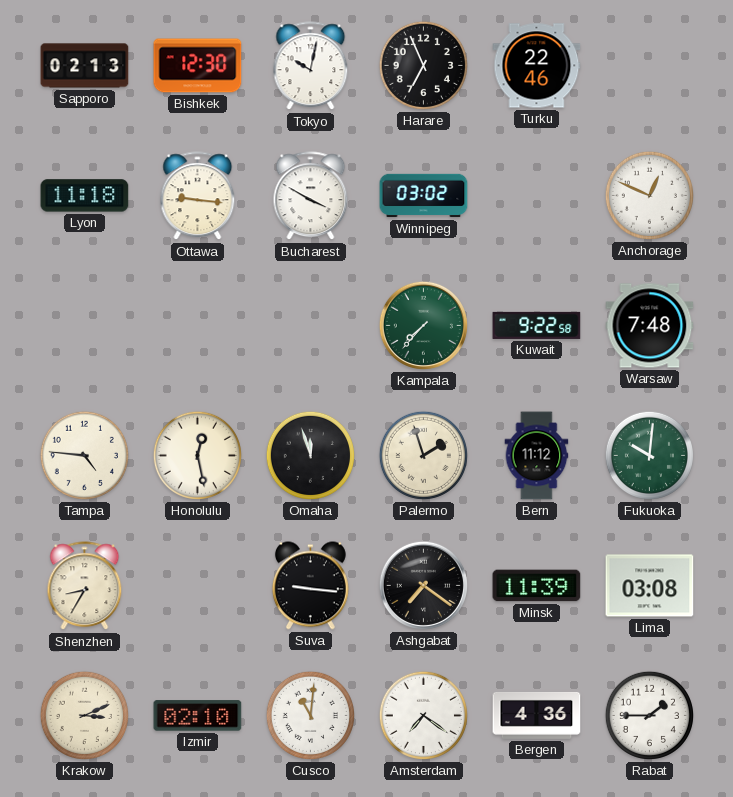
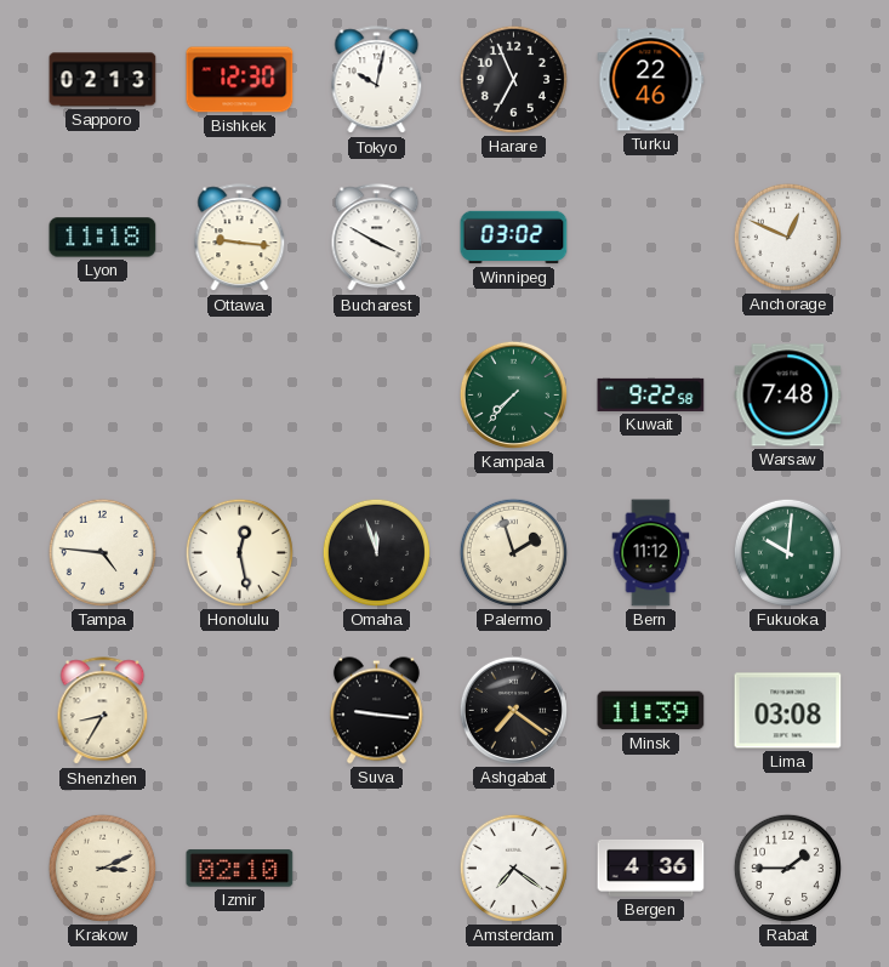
Cusco: 11:01 -> none (310, 715)
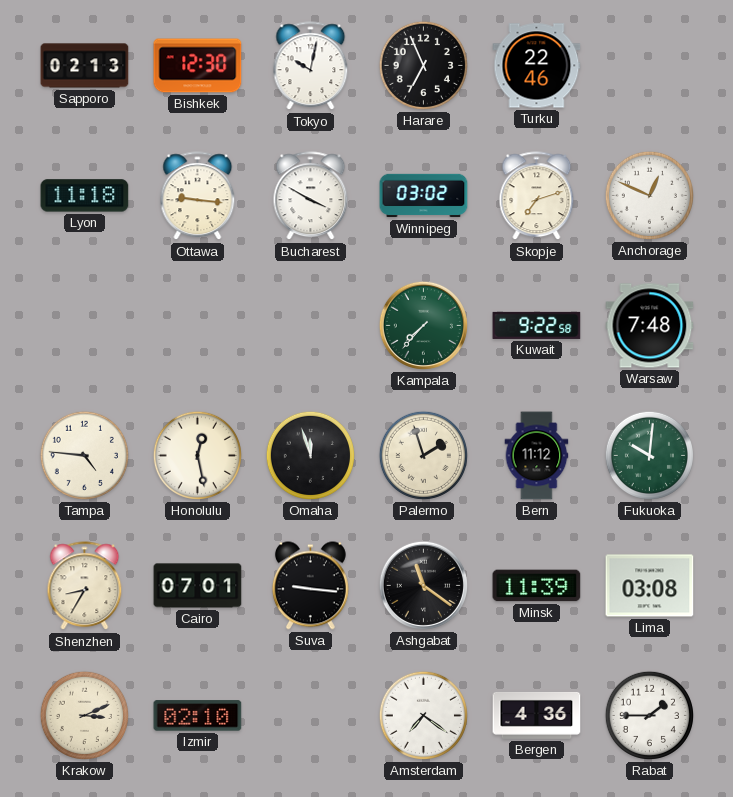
Skopje: none -> 7:12 (537, 196)
Cairo: none -> 07:01 (198, 586)
Ashgabat: 7:21 -> 11:21 (423, 585)
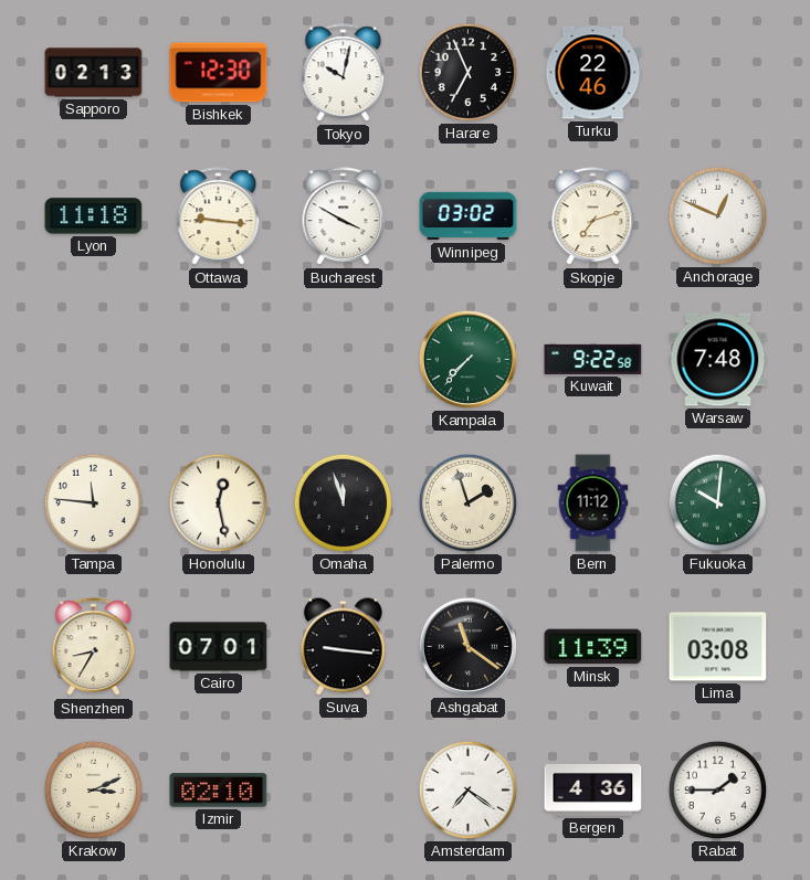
Tampa: 4:46 -> 11:46 (93, 502)
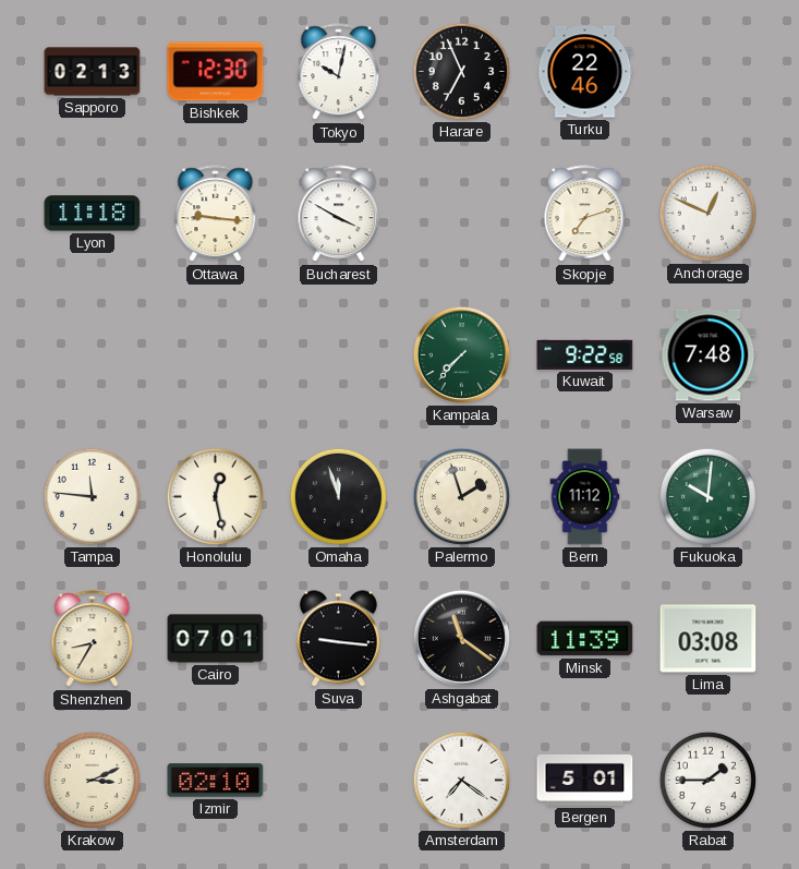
Winnipeg: 03:02 -> none (469, 216)
Bergen: 4:36 -> 5:01 (585, 780)
